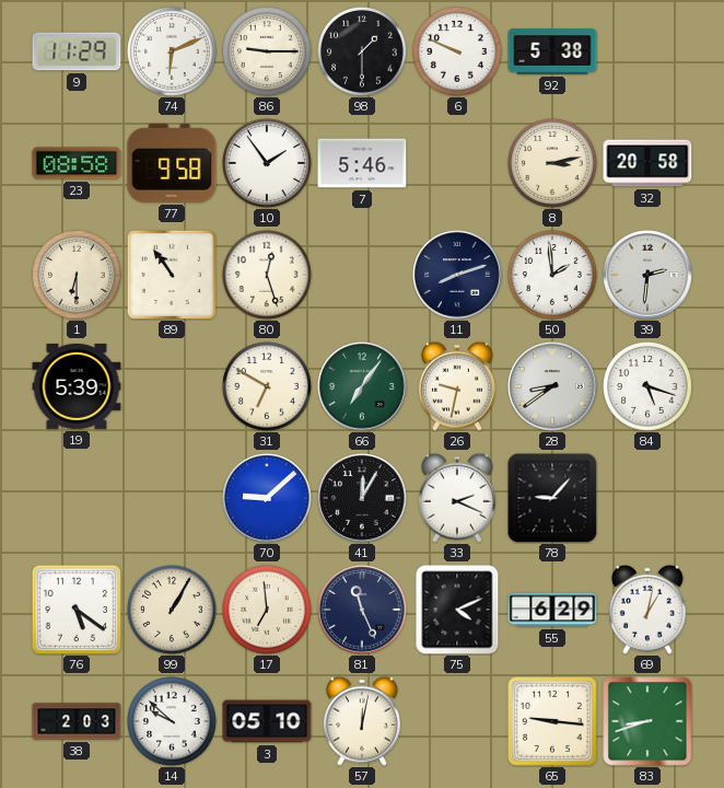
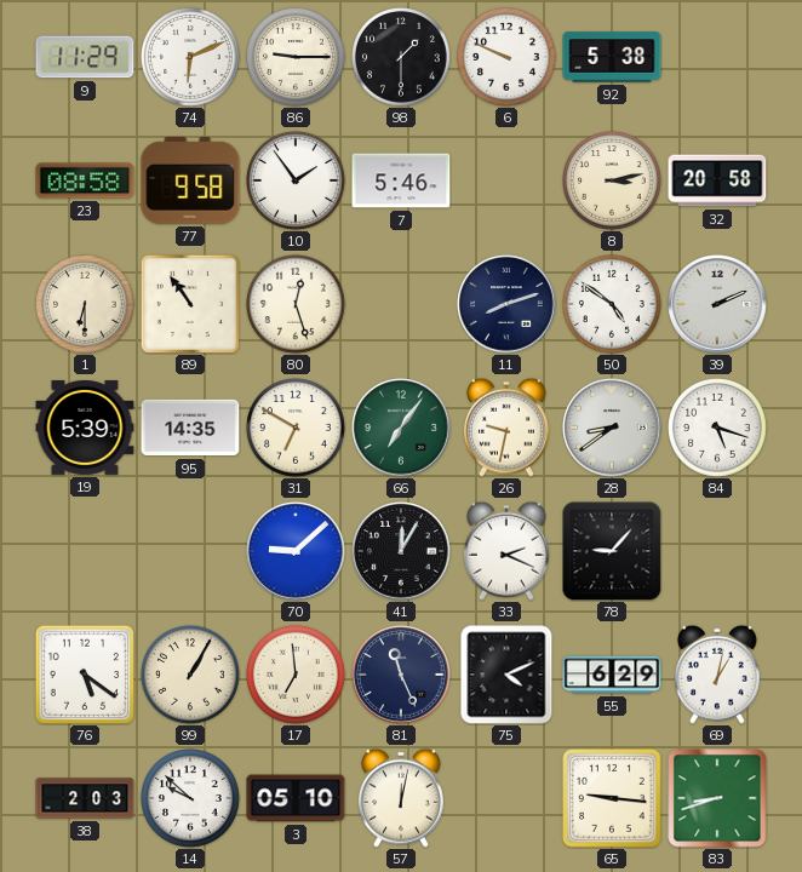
50: 1:59 -> 4:51 (613, 305)
39: 2:31 -> 2:11 (717, 304)
95: none -> 14:35 (190, 428)
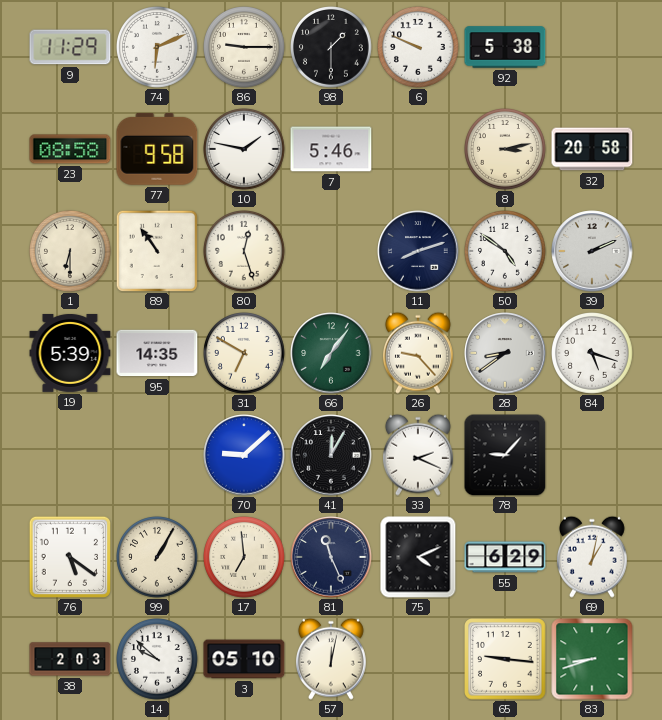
10: 1:54 -> 1:47 (245, 150)
26: 9:32 -> 9:23 (418, 353)
